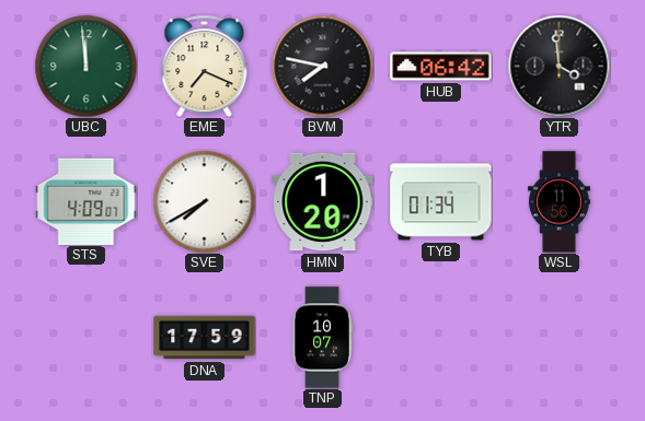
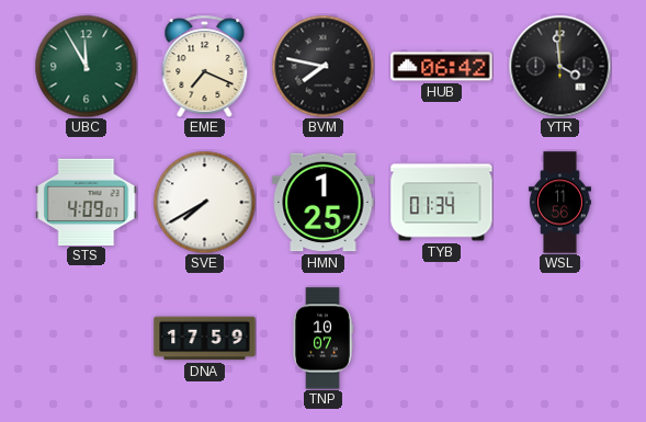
UBC: 11:59 -> 11:55 (86, 66)
HMN: 1:20 -> 1:25 (324, 203)
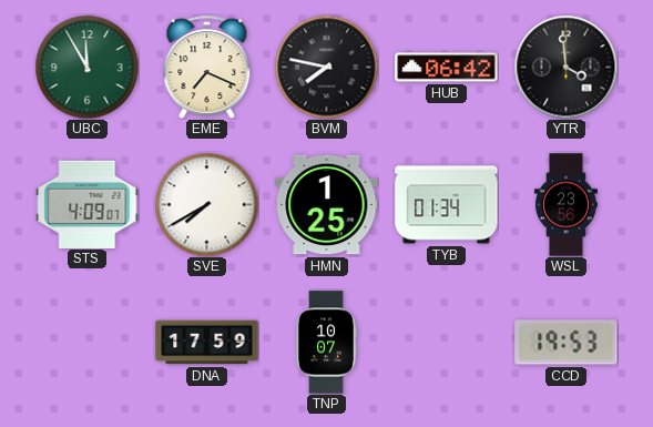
WSL: 11:56 -> 23:56 (567, 205)
CCD: none -> 19:53 (567, 343)
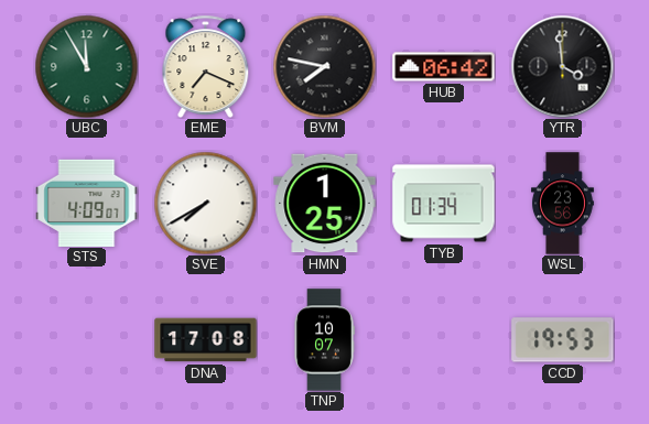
DNA: 17:59 -> 17:08 (206, 340)
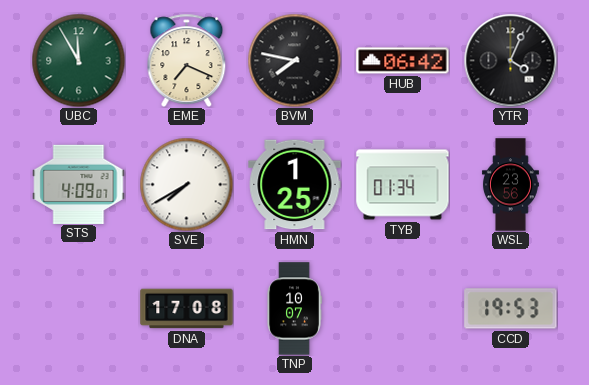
YTR: 3:59 -> 4:04 (510, 60)
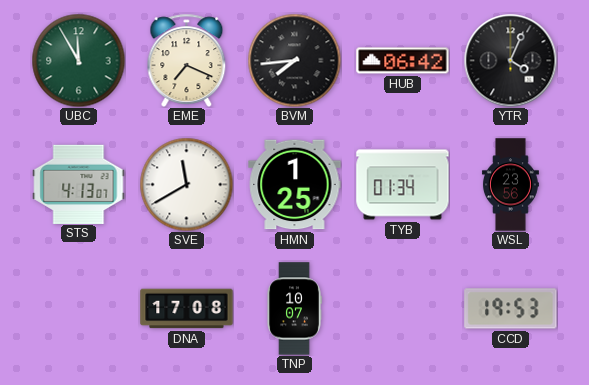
BVM: 7:47 -> 7:44 (294, 60)
STS: 4:09 -> 4:13 (79, 184)
SVE: 7:40 -> 11:40 (186, 184)
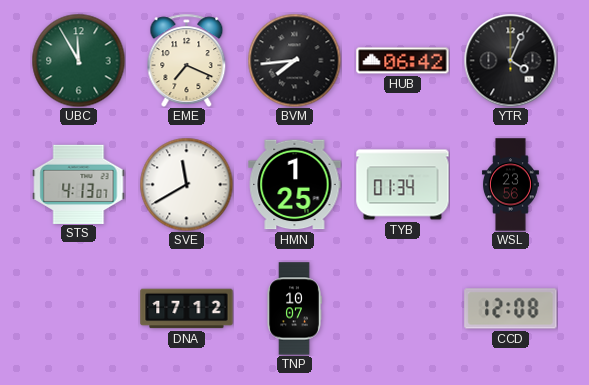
DNA: 17:08 -> 17:12 (187, 309)
CCD: 19:53 -> 12:08 (511, 309)
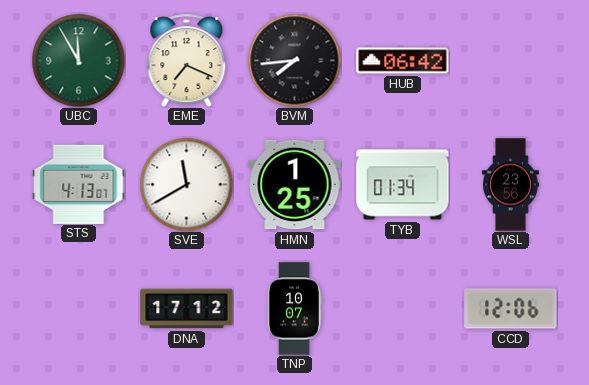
YTR: 4:04 -> none (510, 60)
CCD: 12:08 -> 12:06 (511, 309)
